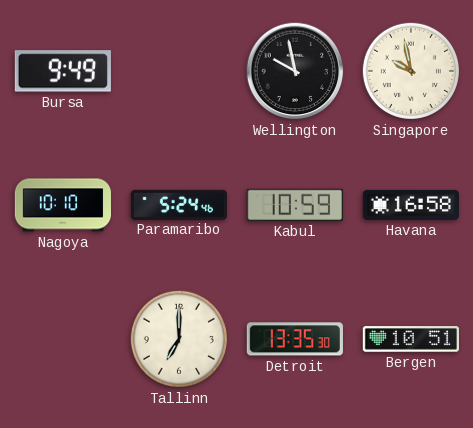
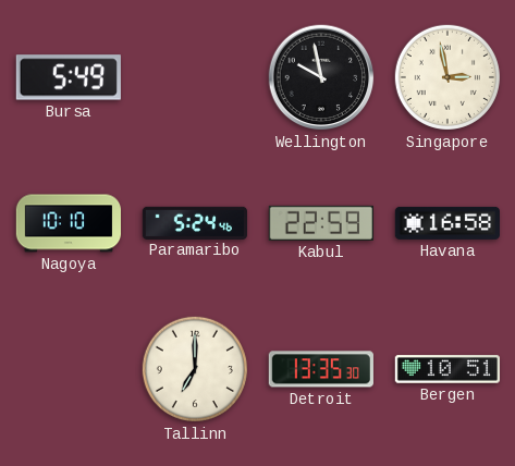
Bursa: 9:49 -> 5:49 (69, 77)
Singapore: 9:58 -> 2:58 (447, 77)
Kabul: 10:59 -> 22:59 (321, 223)
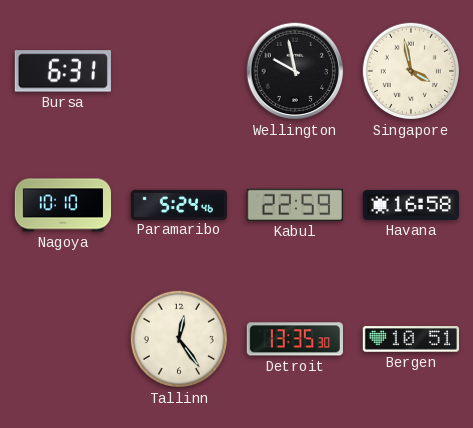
Bursa: 5:49 -> 6:31 (63, 71)
Singapore: 2:58 -> 3:58 (411, 71)
Tallinn: 7:00 -> 12:24 (179, 339)
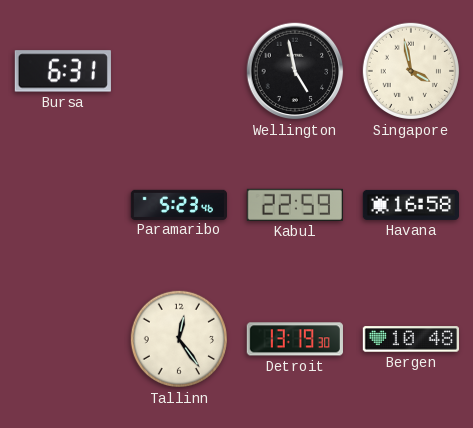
Wellington: 9:58 -> 4:58 (295, 71)
Nagoya: 10:10 -> none (62, 205)
Paramaribo: 5:24 -> 5:23 (178, 204)
Detroit: 13:35 -> 13:19 (295, 339)
Bergen: 10:51 -> 10:48 (410, 339)
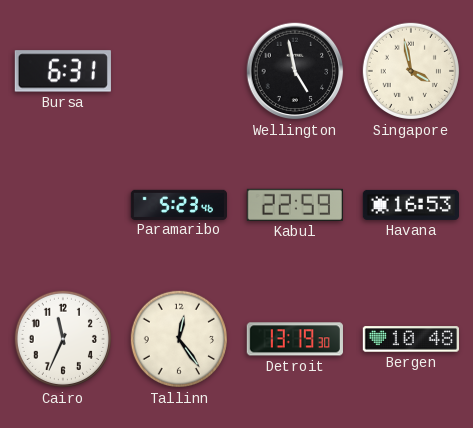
Havana: 16:58 -> 16:53 (410, 205)
Cairo: none -> 11:34 (63, 339)
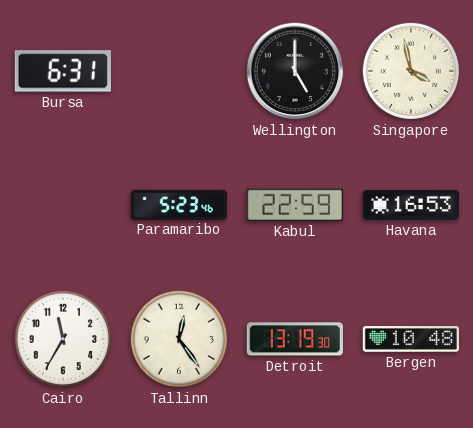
Wellington: 4:58 -> 5:00 (295, 71)
Cairo: 11:34 -> 11:35 (63, 339)
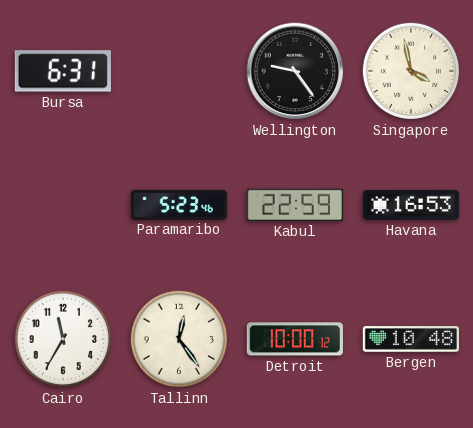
Wellington: 5:00 -> 9:24 (295, 71)
Detroit: 13:19 -> 10:00 (295, 339)
